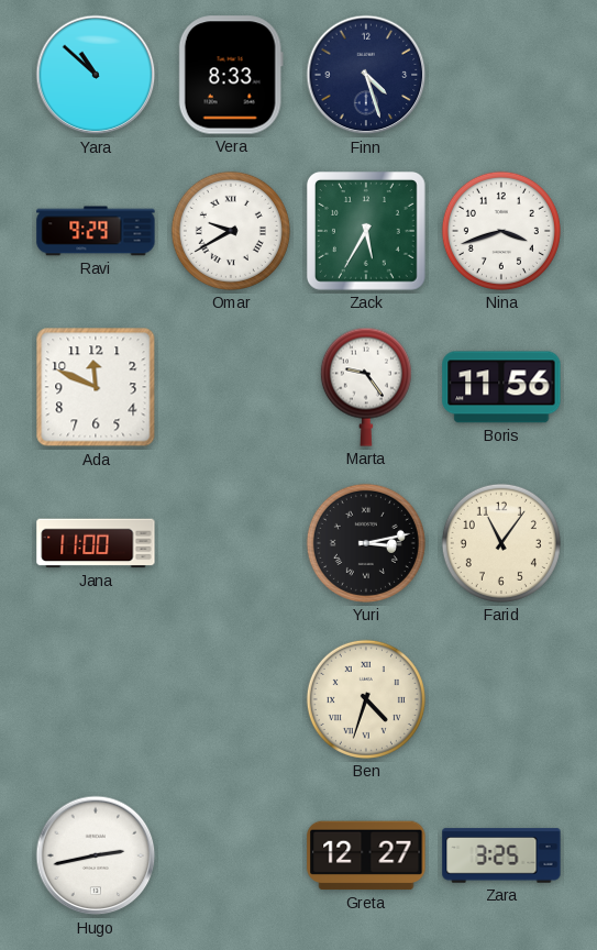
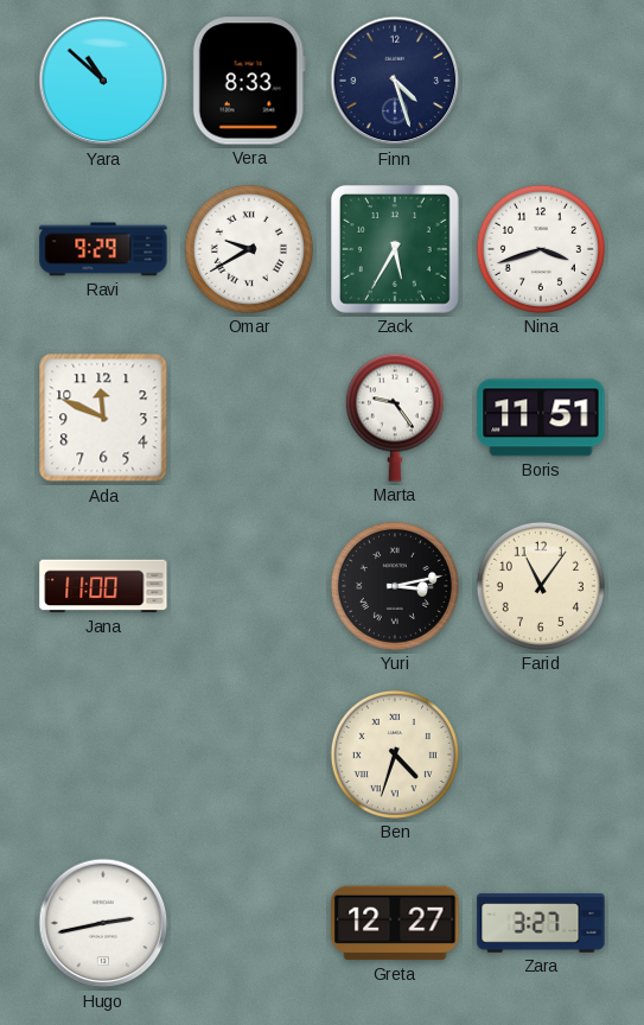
Boris: 11:56 -> 11:51 (541, 418)
Zara: 3:25 -> 3:27 (541, 923)
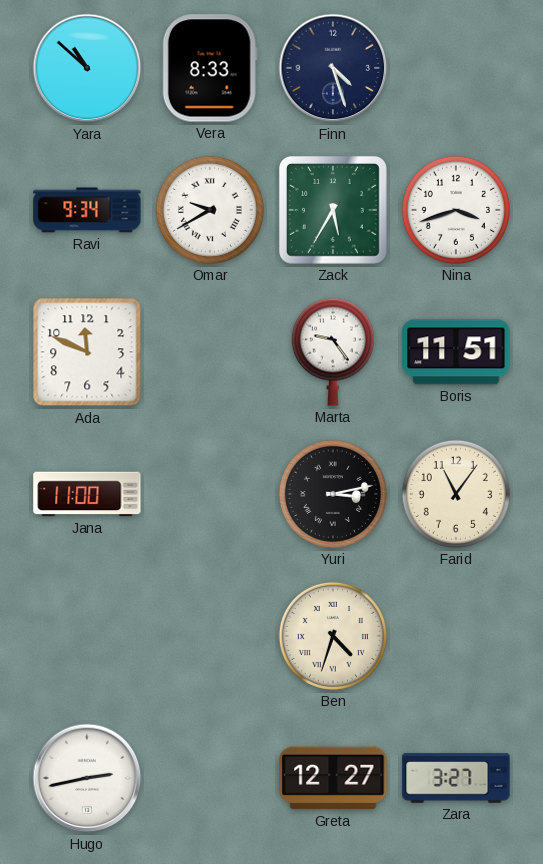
Ravi: 9:29 -> 9:34 (87, 210)
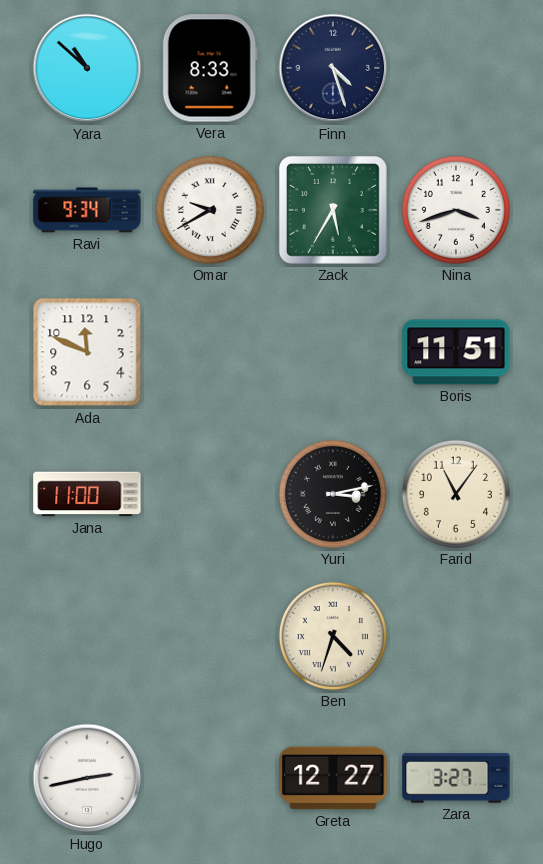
Marta: 9:24 -> none (333, 352)
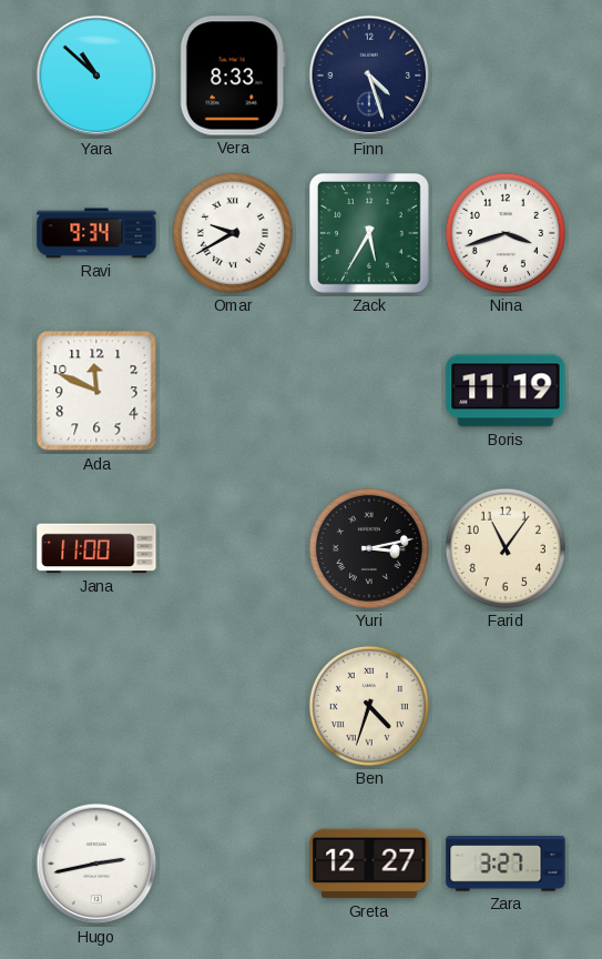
Boris: 11:51 -> 11:19 (506, 391)
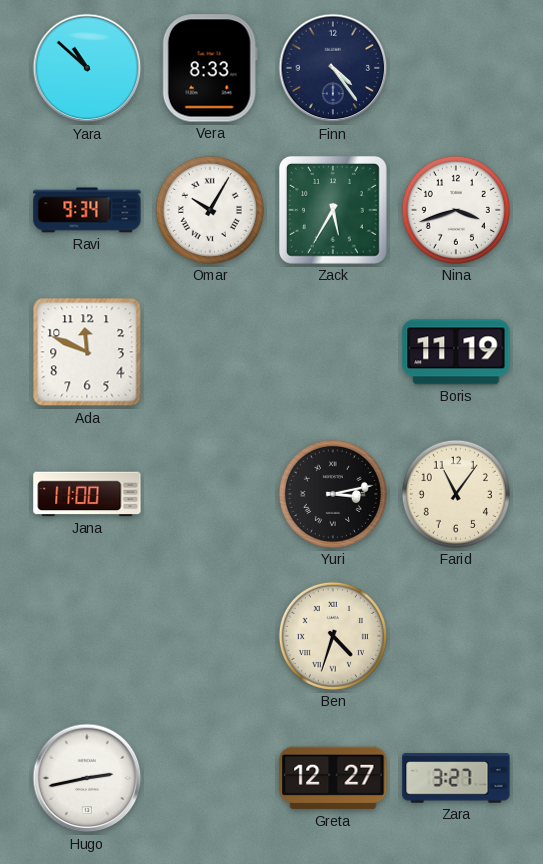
Finn: 4:27 -> 4:24 (333, 68)
Omar: 9:40 -> 10:05 (210, 210)
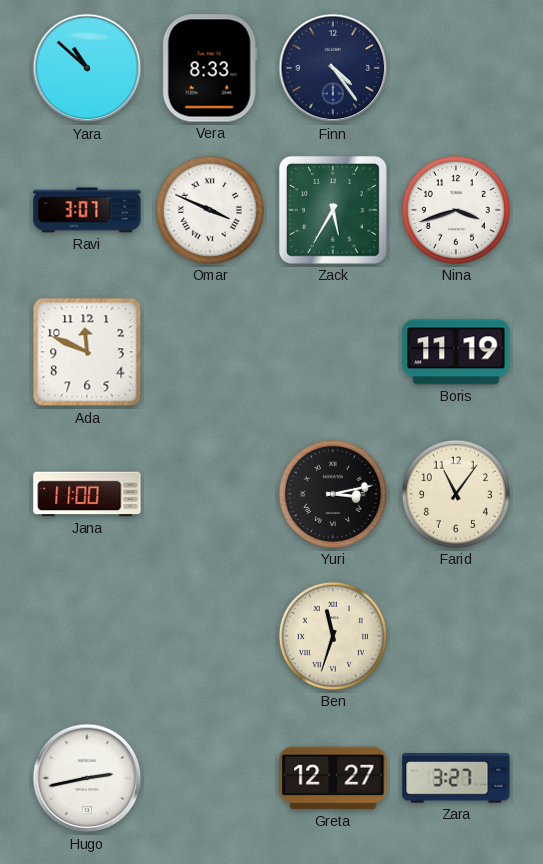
Ravi: 9:34 -> 3:07 (87, 210)
Omar: 10:05 -> 3:49 (210, 210)
Ben: 4:33 -> 11:33 (333, 636)
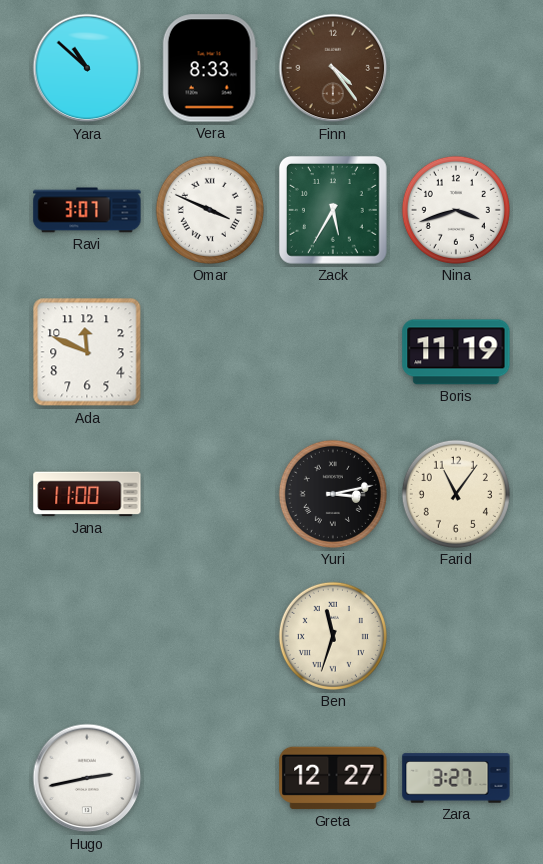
Finn dial: navy -> brown (333, 68)
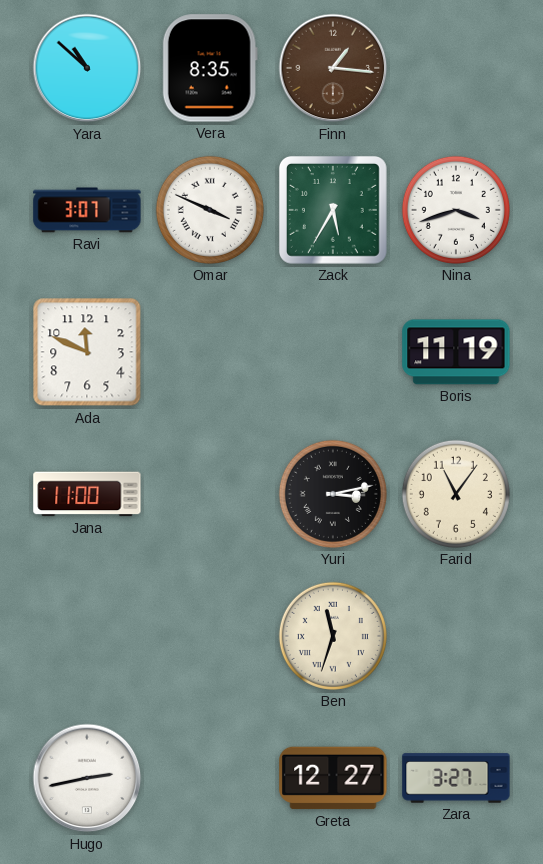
Vera: 8:33 -> 8:35 (210, 68)
Finn: 4:24 -> 1:16 (333, 68)
